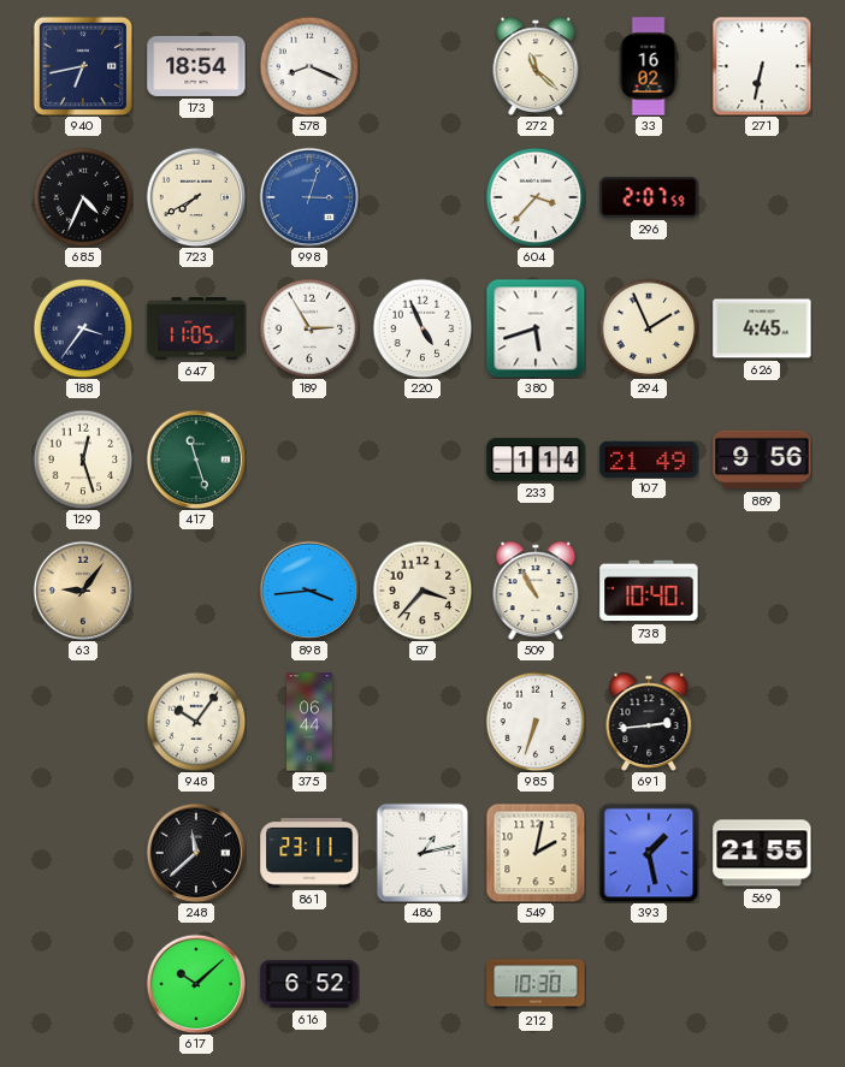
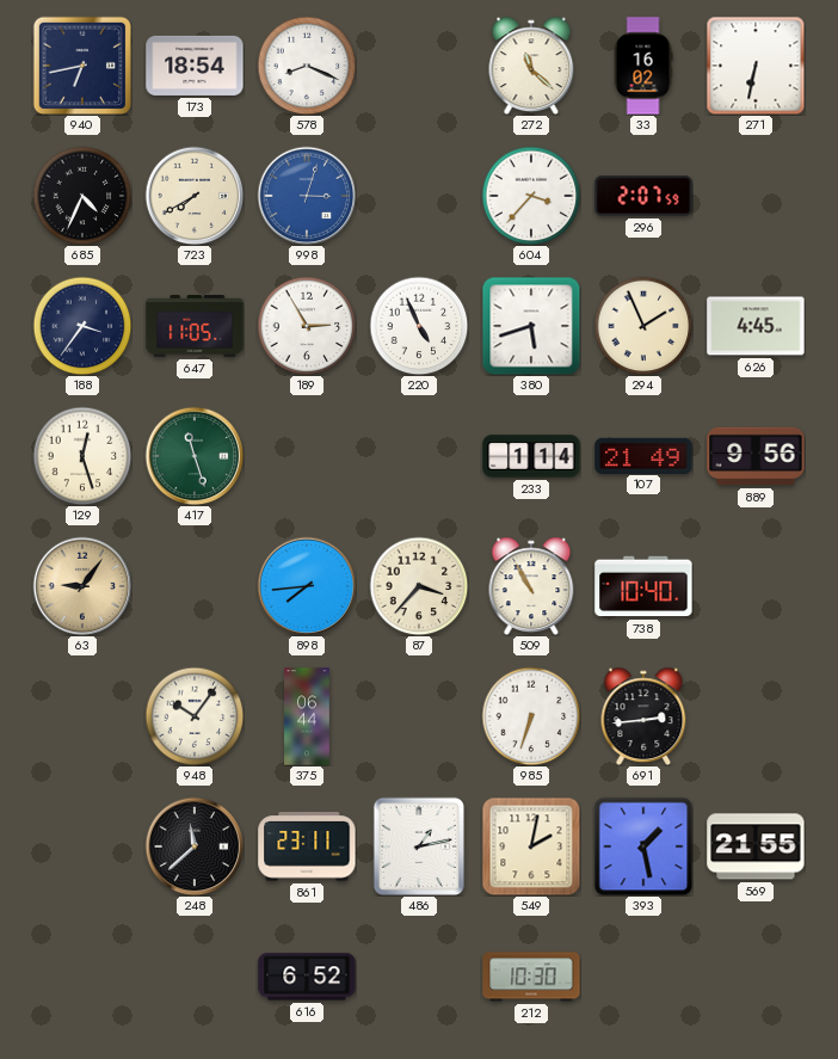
898: 3:44 -> 7:44 (307, 586)
617: 10:08 -> none (196, 984)
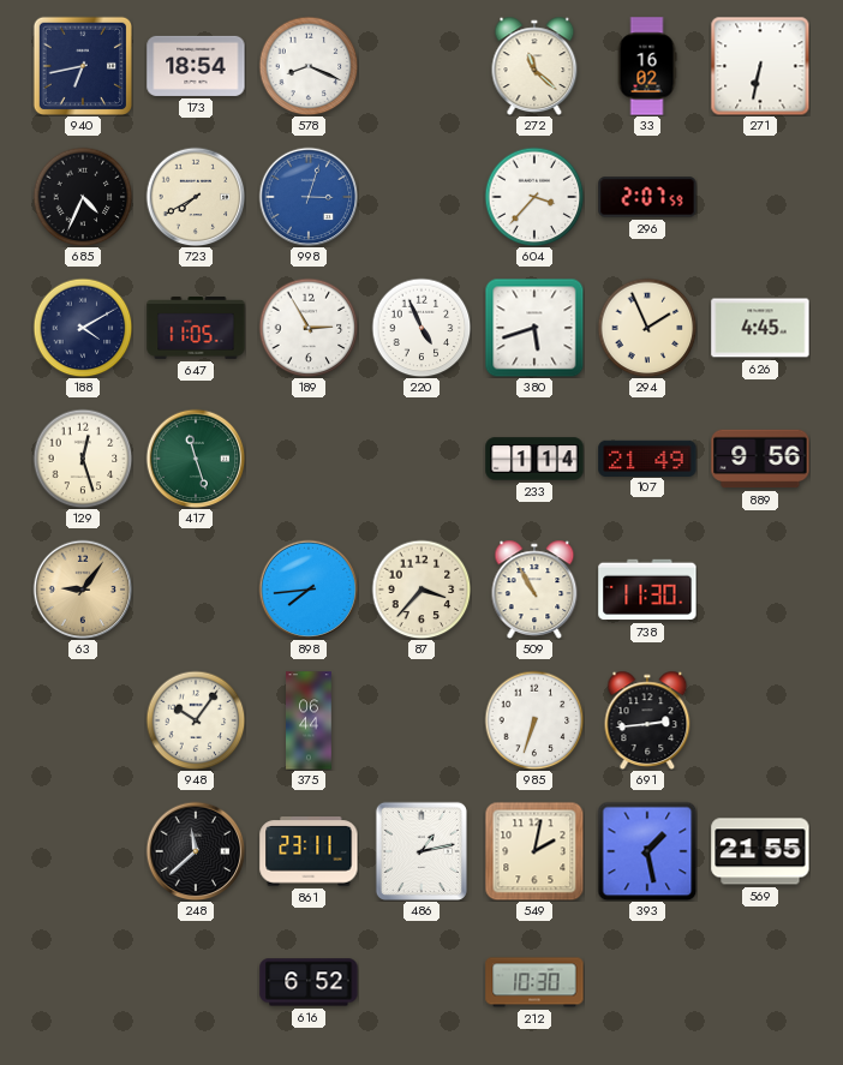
188: 3:36 -> 4:10 (83, 328)
738: 10:40 -> 11:30 (647, 590)
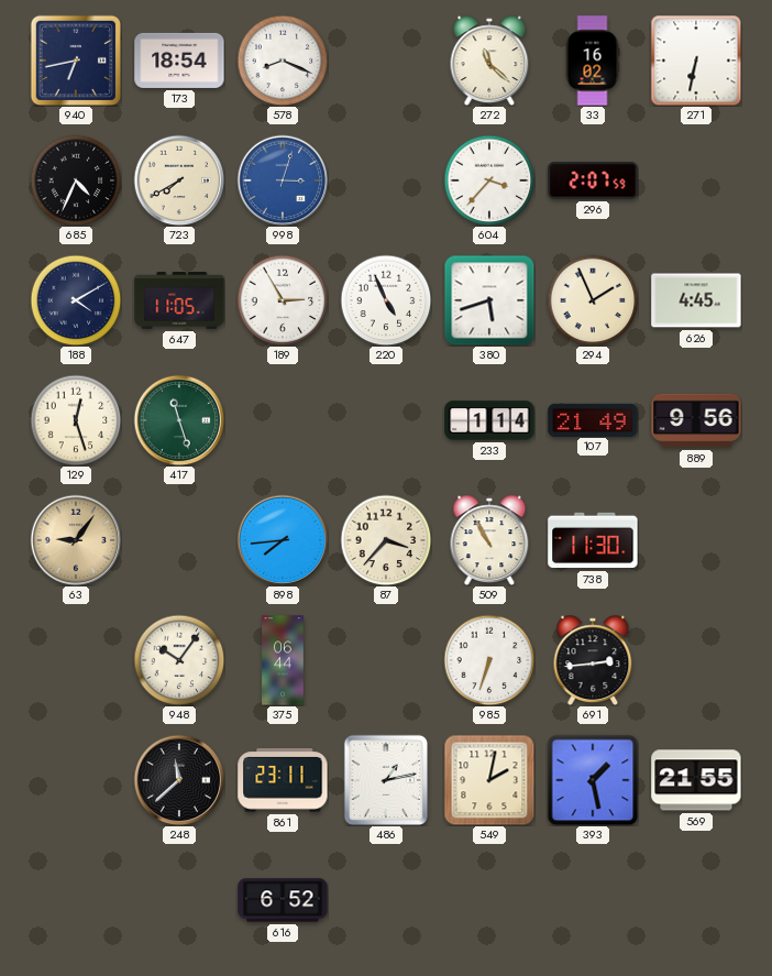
212: 10:30 -> none (534, 982)
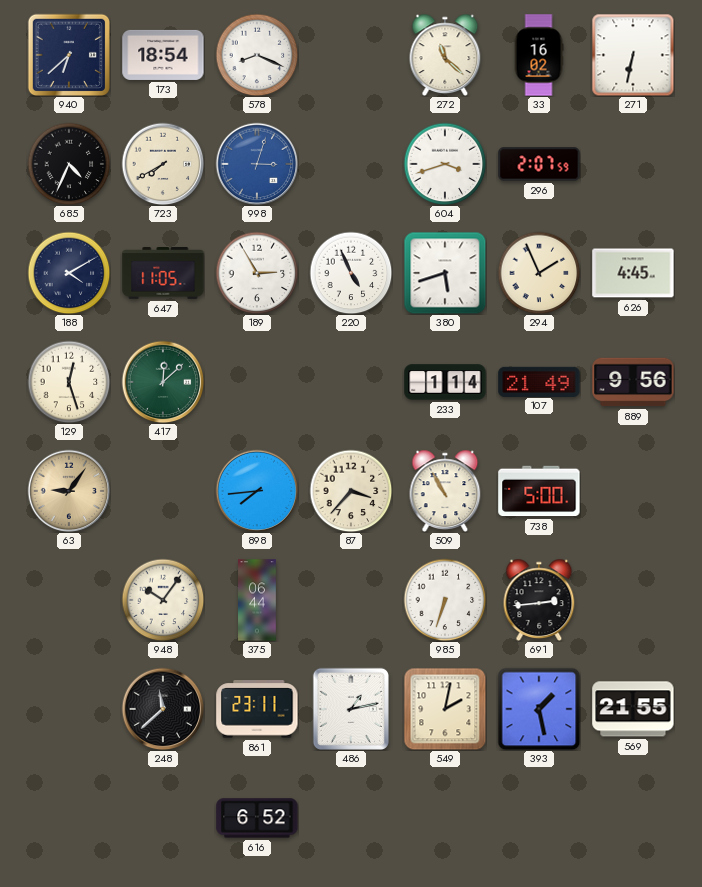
940: 6:43 -> 6:38 (68, 54)
604: 3:37 -> 3:42 (445, 164)
417: 11:27 -> 12:08 (163, 382)
738: 11:30 -> 5:00 (539, 491)
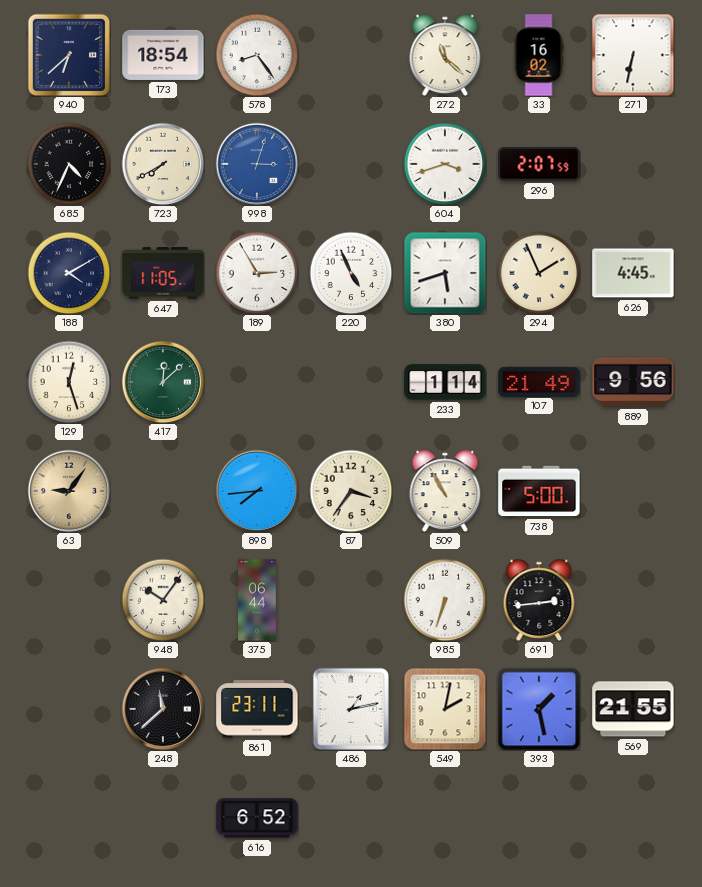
578: 8:19 -> 8:24 (257, 55)
87: 3:37 -> 3:36 (351, 491)
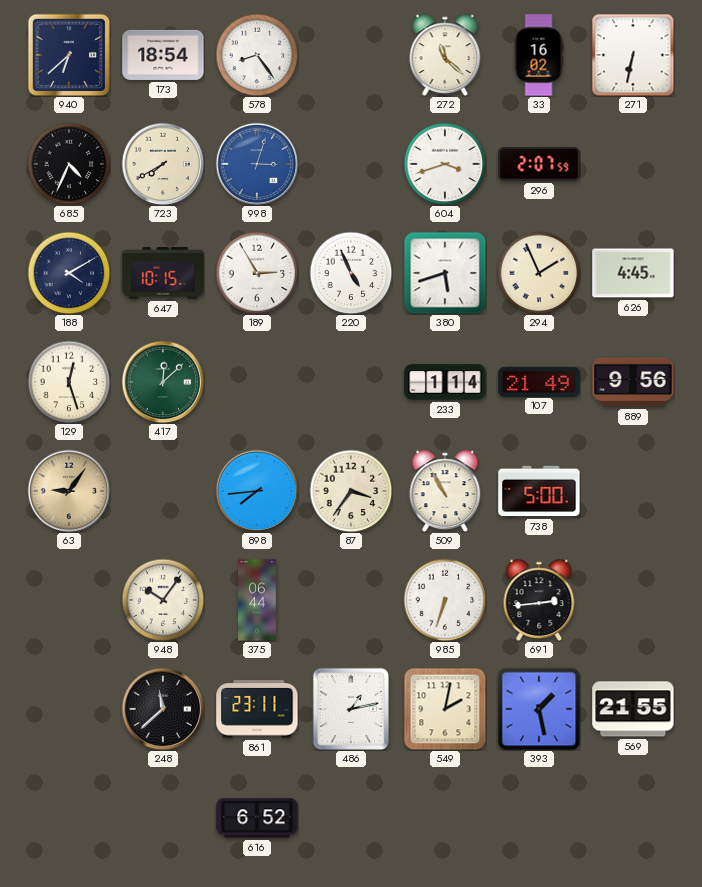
647: 11:05 -> 10:15 (163, 274)
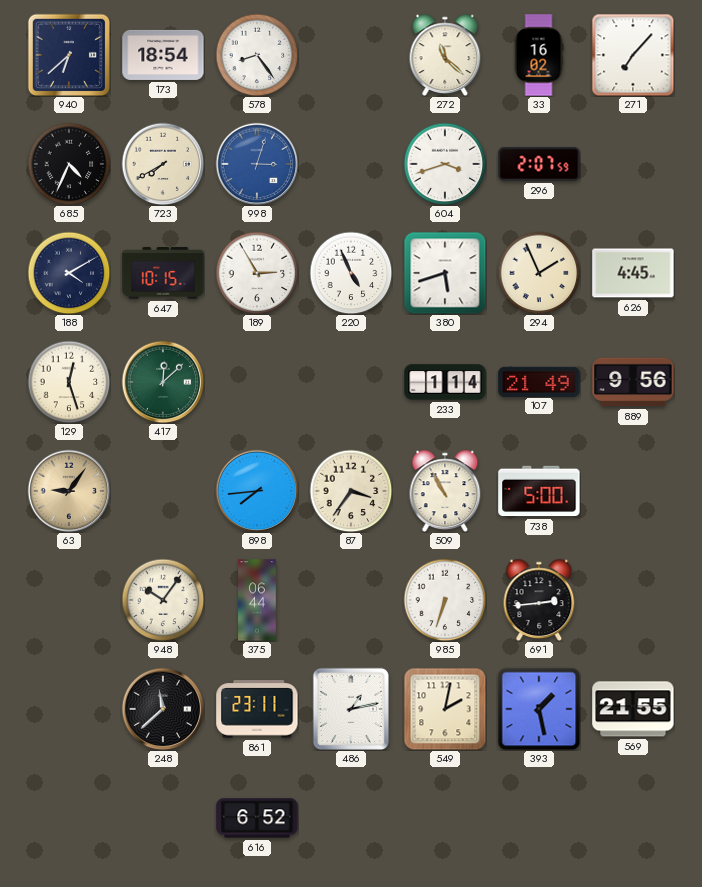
271: 6:32 -> 7:07 (633, 55)
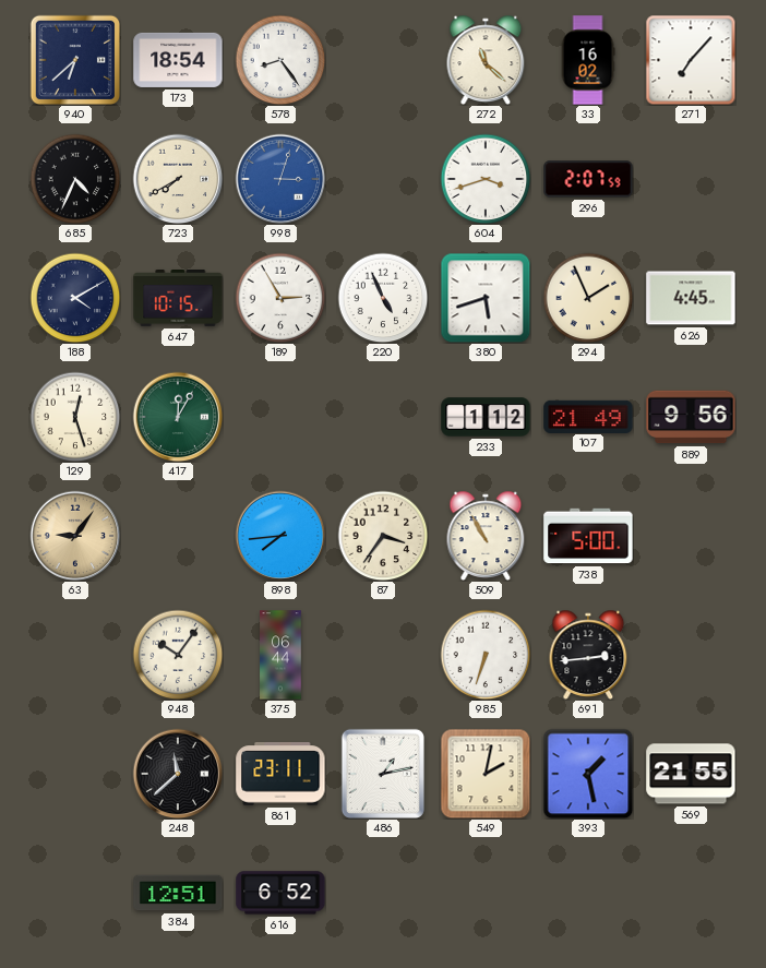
417: 12:08 -> 12:05 (178, 417)
233: 1:14 -> 1:12 (486, 417)
384: none -> 12:51 (178, 893)
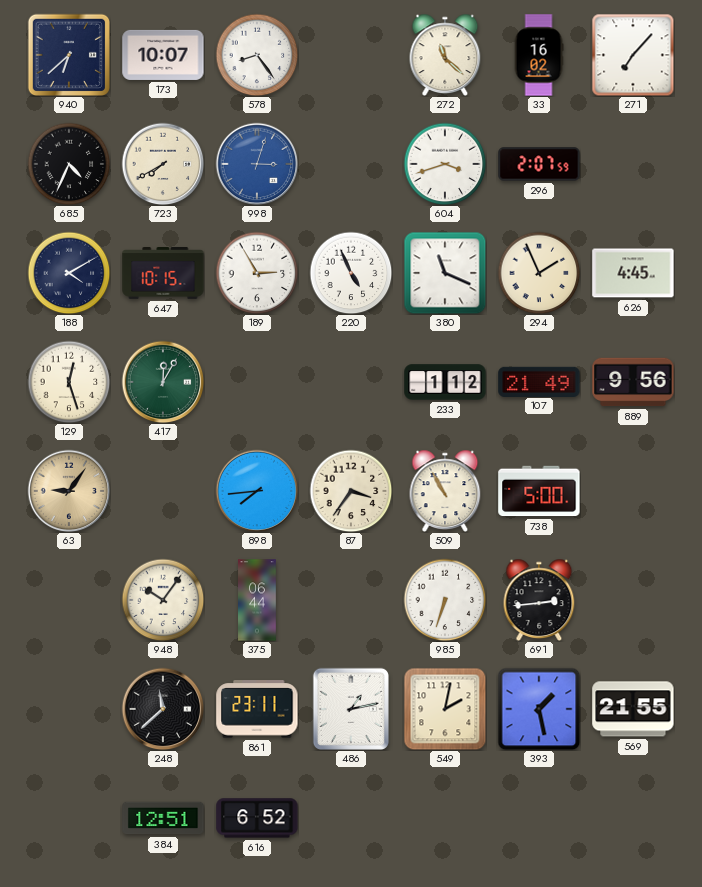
173: 18:54 -> 10:07 (163, 55)
380: 5:42 -> 11:19 (445, 273)
